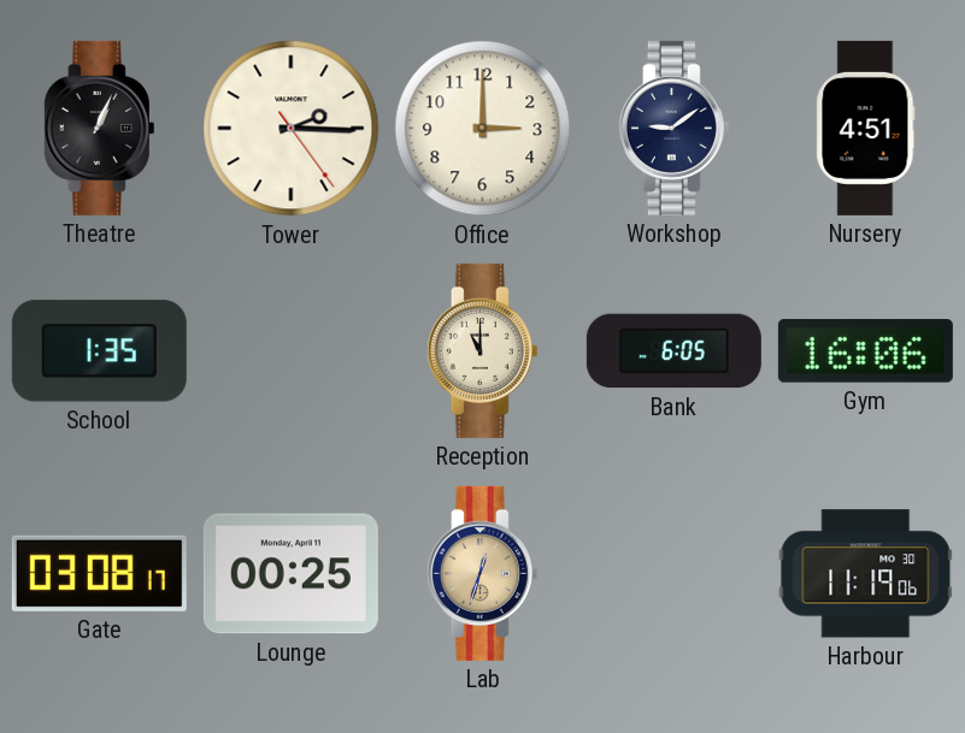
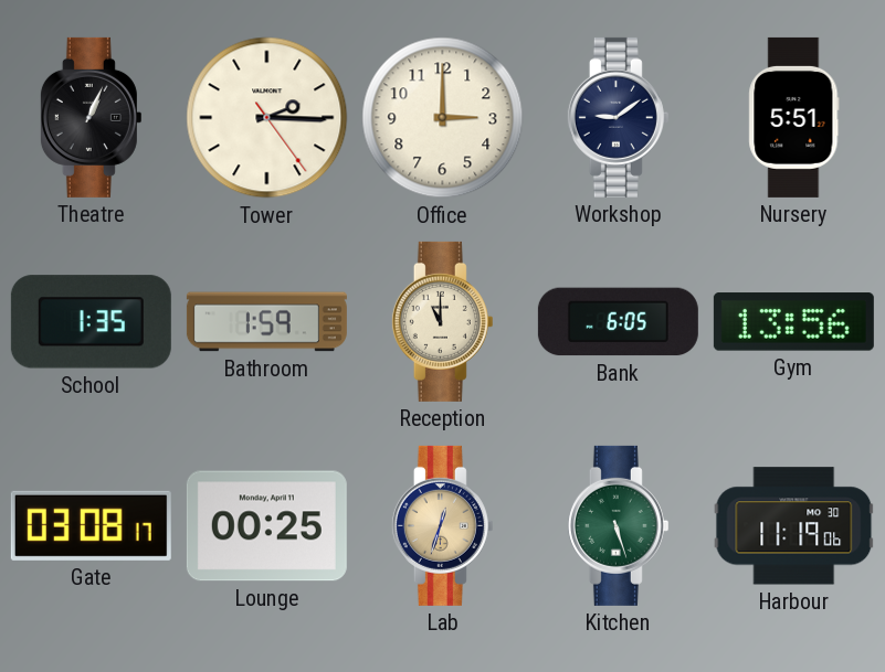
Nursery: 4:51 -> 5:51 (794, 117)
Bathroom: none -> 1:59 (266, 322)
Gym: 16:06 -> 13:56 (793, 322)
Kitchen: none -> 5:27 (618, 525)
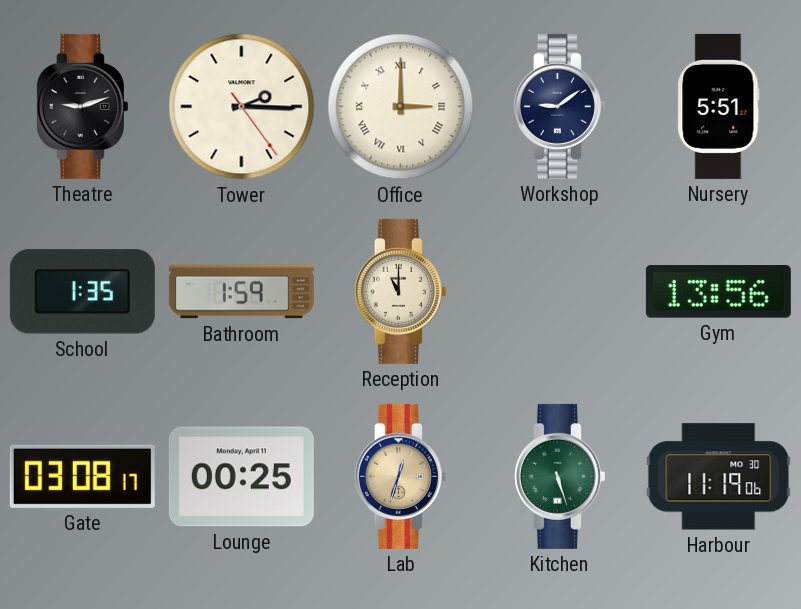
Theatre: 1:04 -> 9:12 (82, 106)
Office numerals: Arabic -> Roman (401, 107)
Bank: 6:05 -> none (618, 322)
